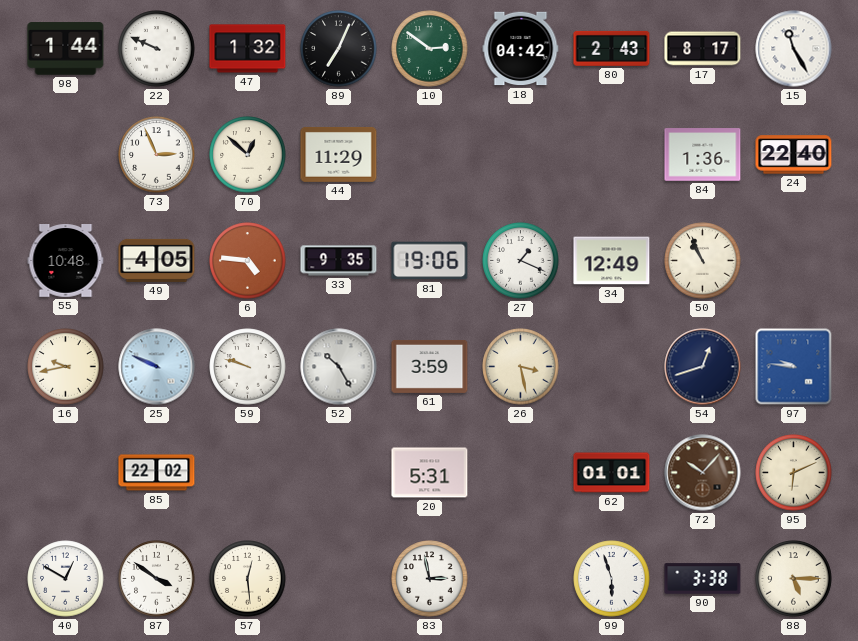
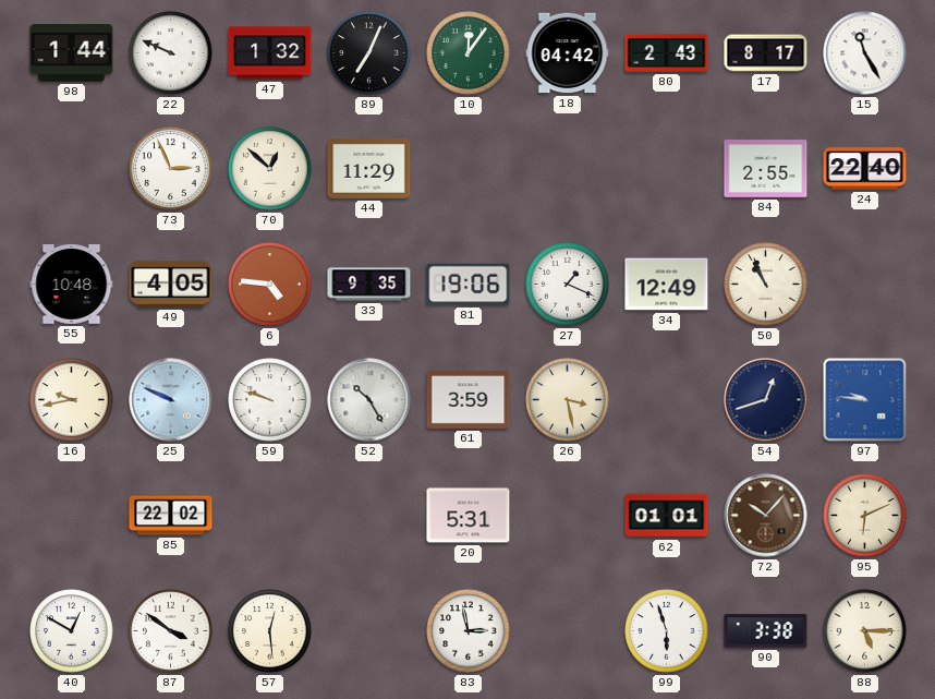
10: 2:51 -> 12:06 (469, 53)
84: 1:36 -> 2:55 (766, 169)
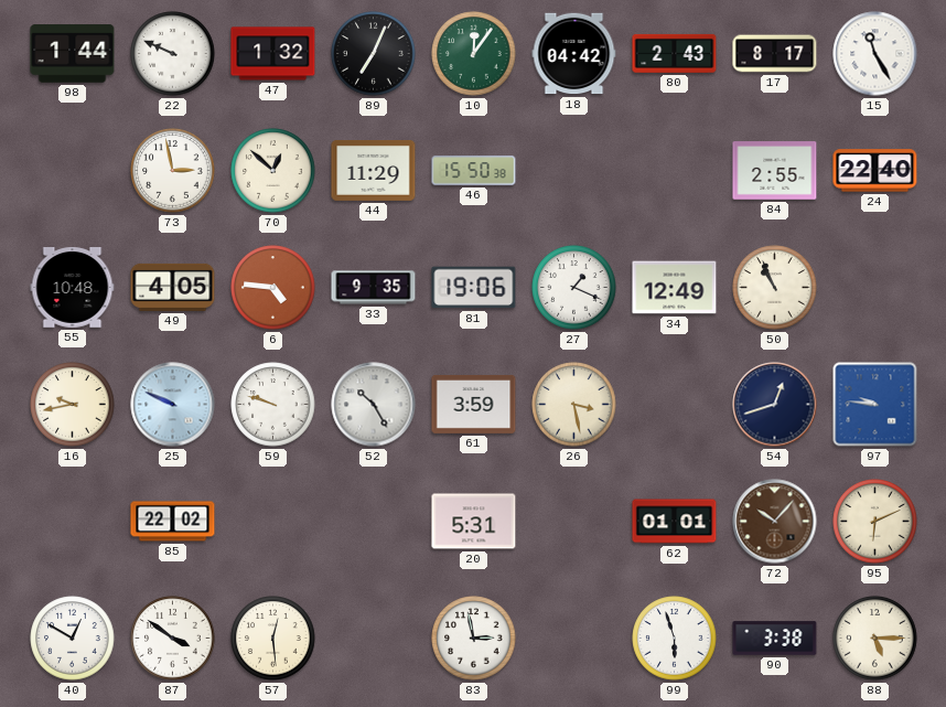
73: 2:56 -> 2:58 (173, 171)
46: none -> 15:50 (474, 171)
